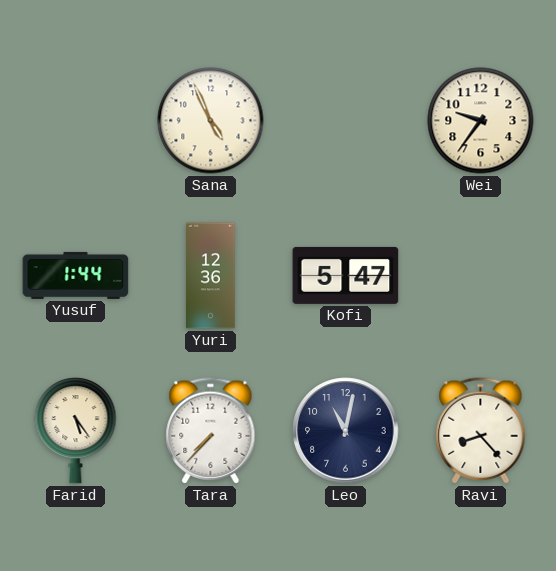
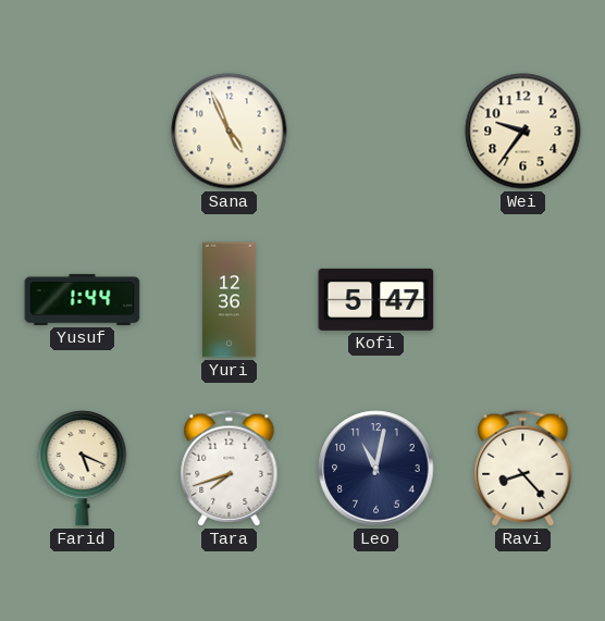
Farid: 5:24 -> 5:19 (83, 469)
Tara: 7:37 -> 7:42 (230, 469)
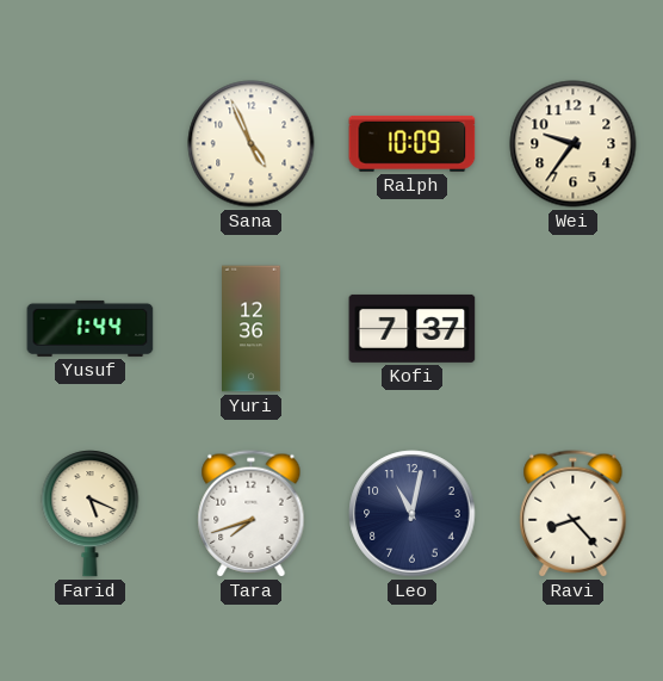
Ralph: none -> 10:09 (413, 144)
Kofi: 5:47 -> 7:37 (413, 328)
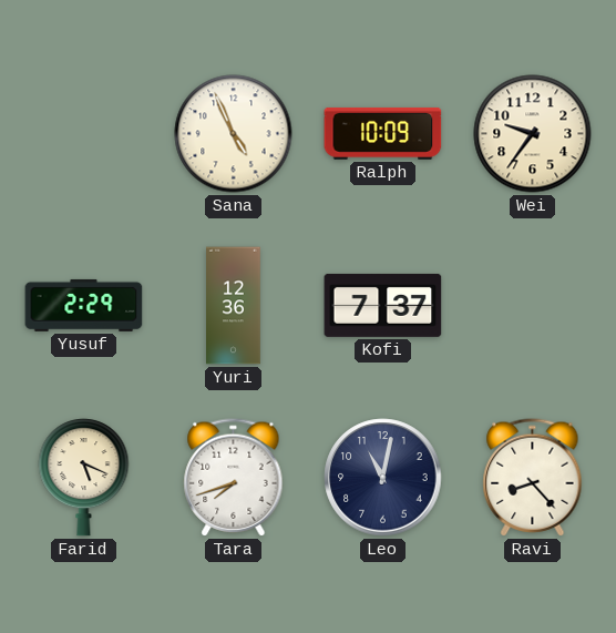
Yusuf: 1:44 -> 2:29 (84, 305)
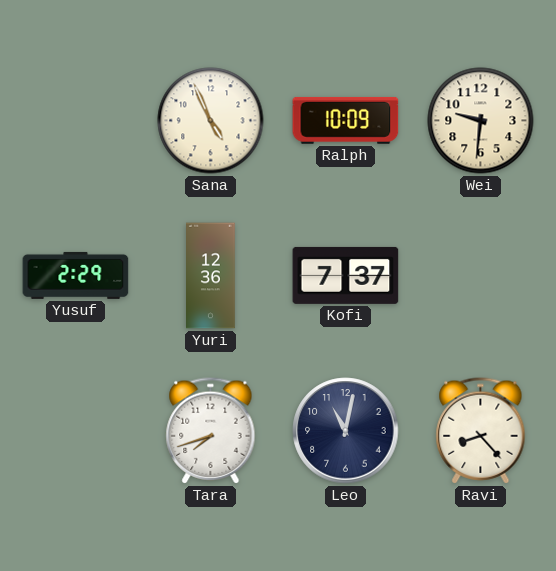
Wei: 9:36 -> 9:31 (481, 121)
Farid: 5:19 -> none (84, 478)
